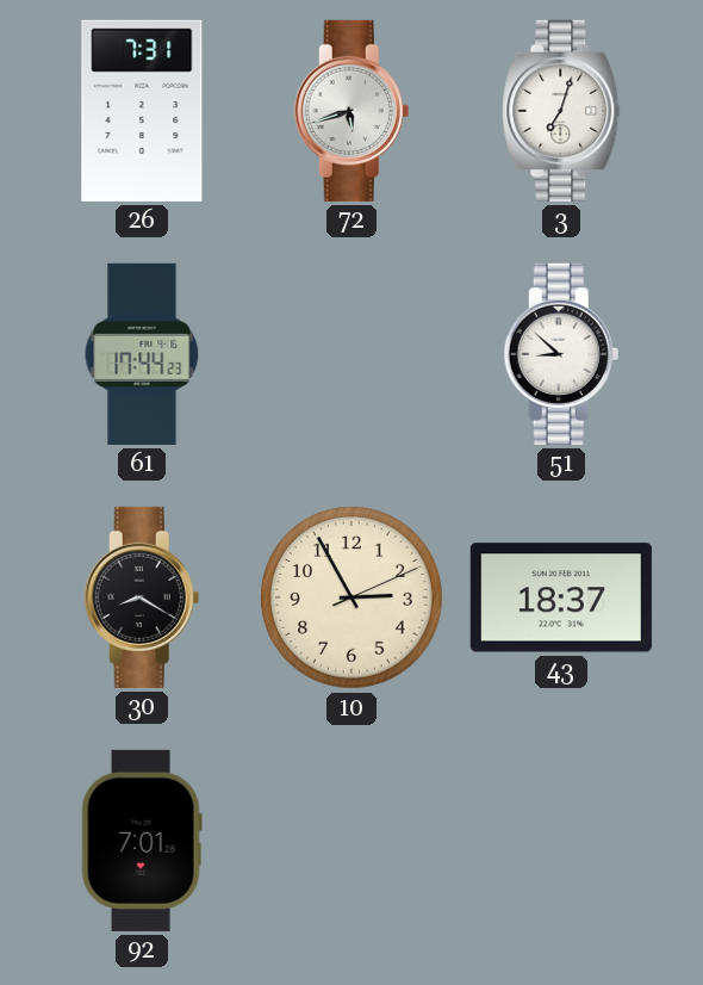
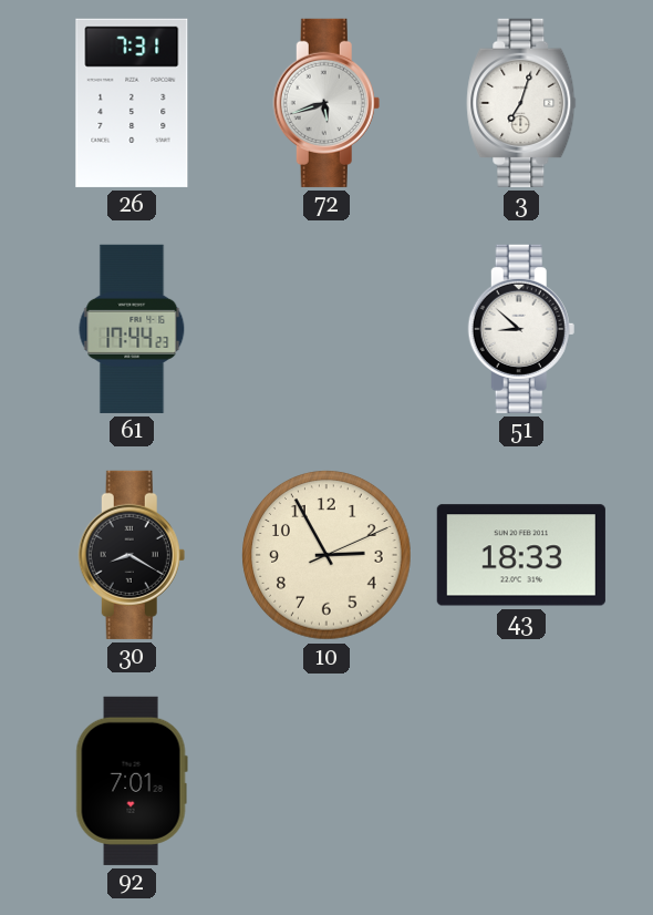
43: 18:37 -> 18:33 (521, 555)
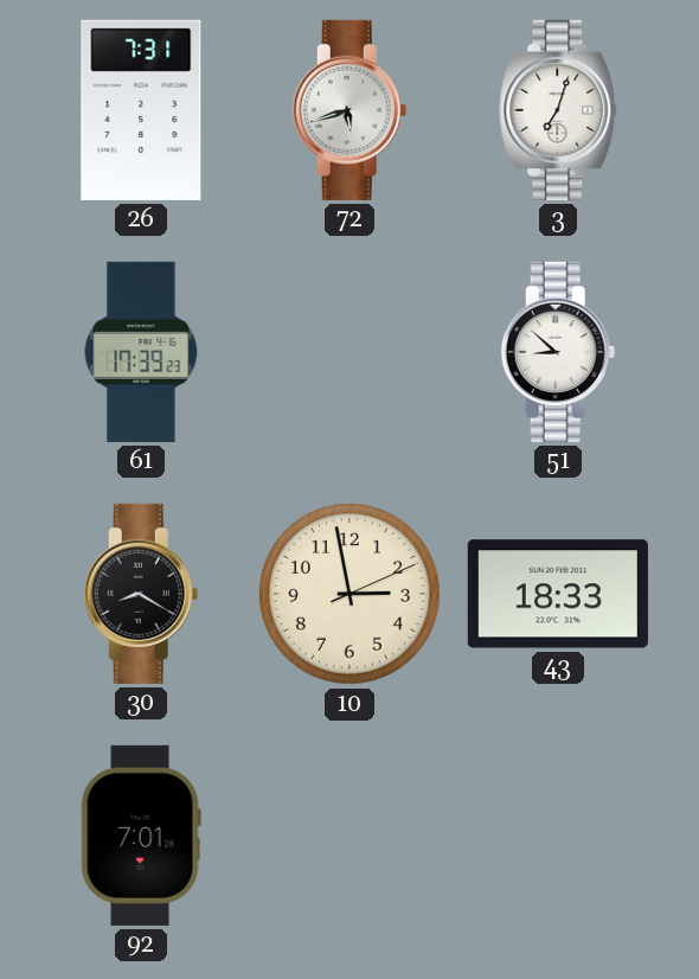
61: 17:44 -> 17:39 (141, 352)
10: 2:55 -> 2:58 (349, 594)
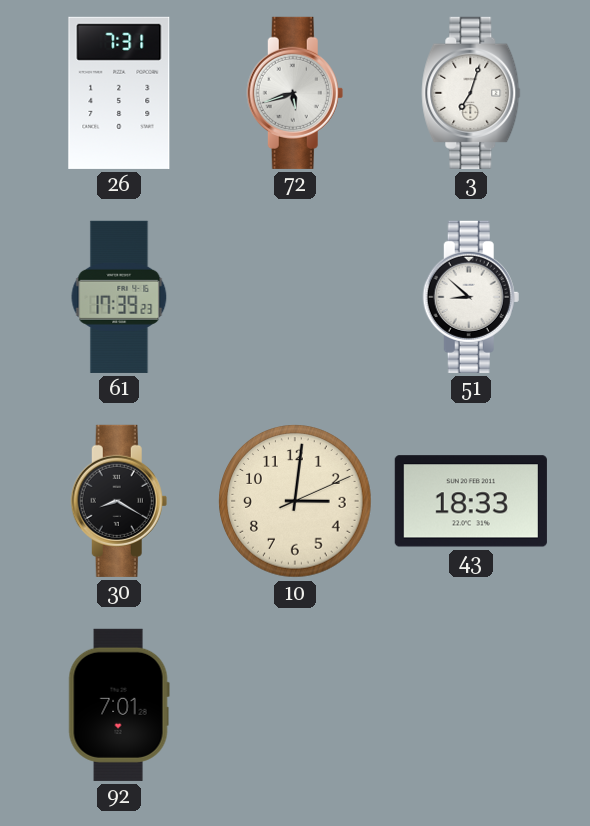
10: 2:58 -> 3:01 (295, 501)
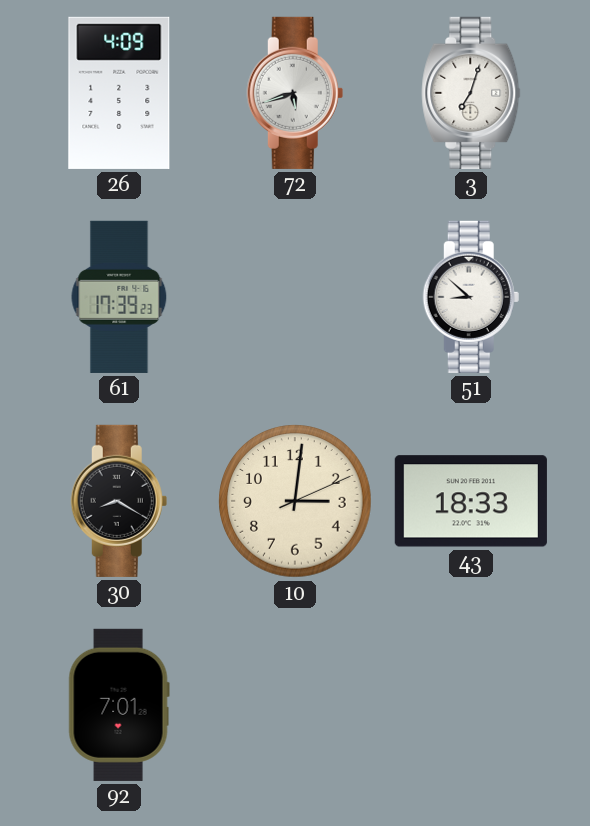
26: 7:31 -> 4:09 (119, 93)
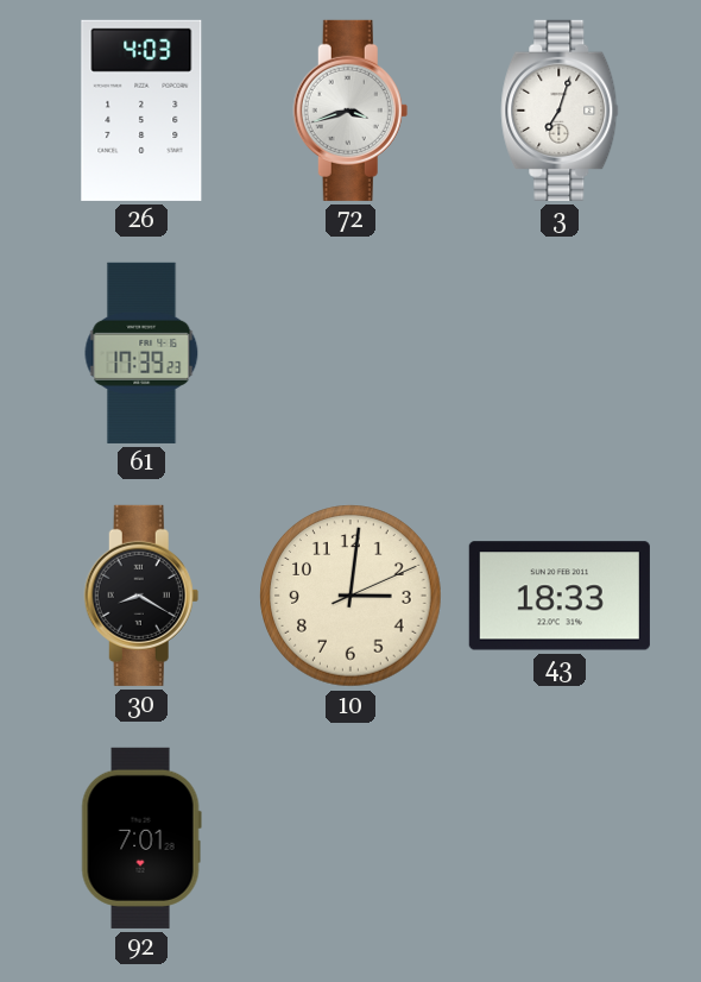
26: 4:09 -> 4:03 (141, 111)
72: 5:42 -> 3:42 (350, 111)
51: 8:52 -> none (471, 297)
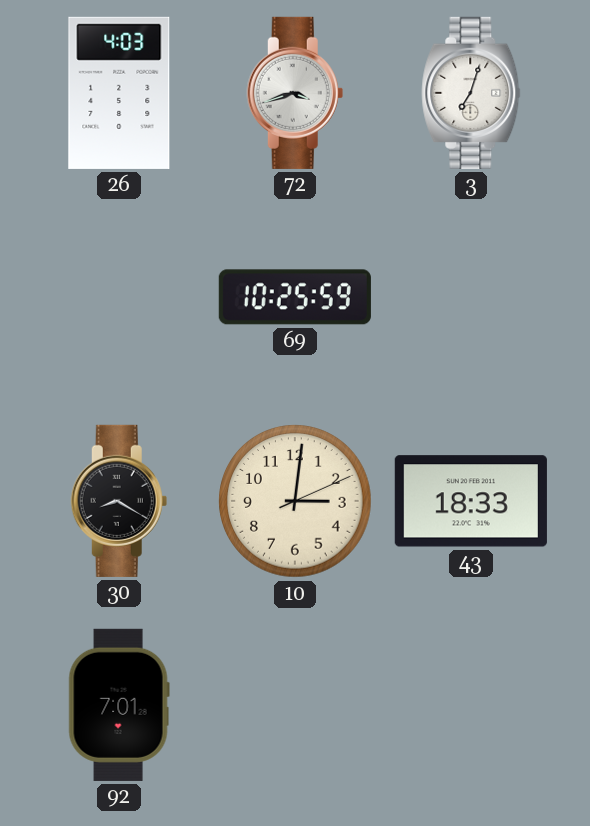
61: 17:39 -> none (141, 353)
69: none -> 10:25 (295, 297)
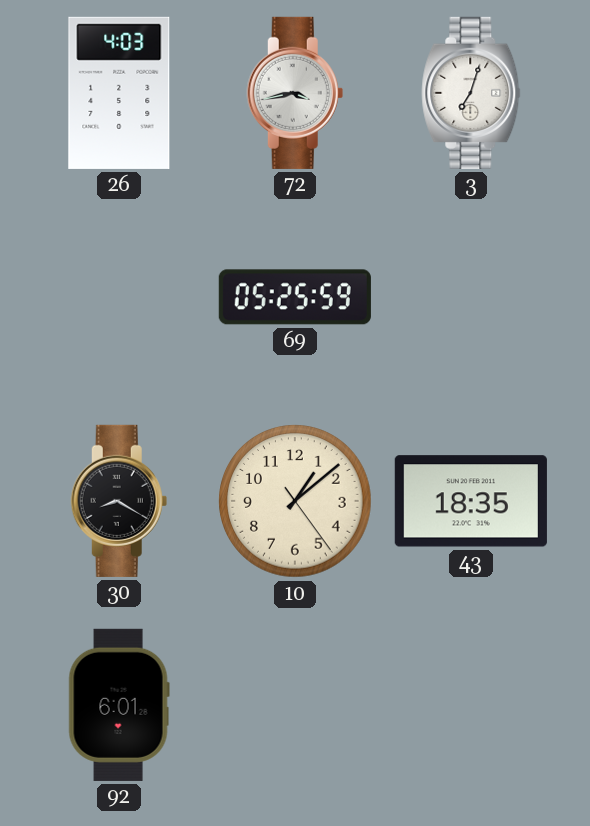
72: 3:42 -> 3:43 (295, 93)
69: 10:25 -> 05:25 (295, 297)
10: 3:01 -> 1:08 (295, 501)
43: 18:33 -> 18:35 (471, 501)
92: 7:01 -> 6:01 (119, 705)
